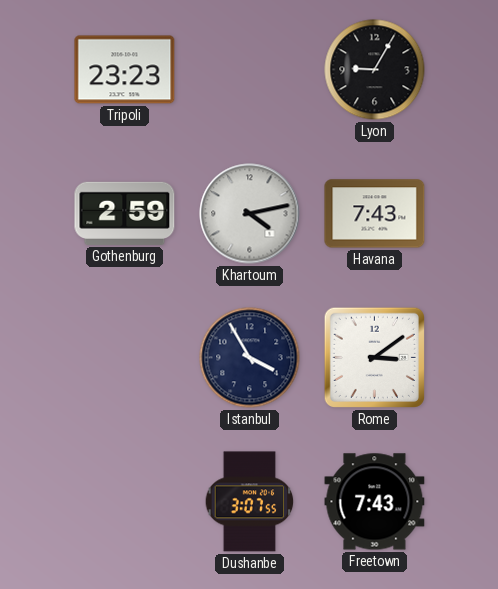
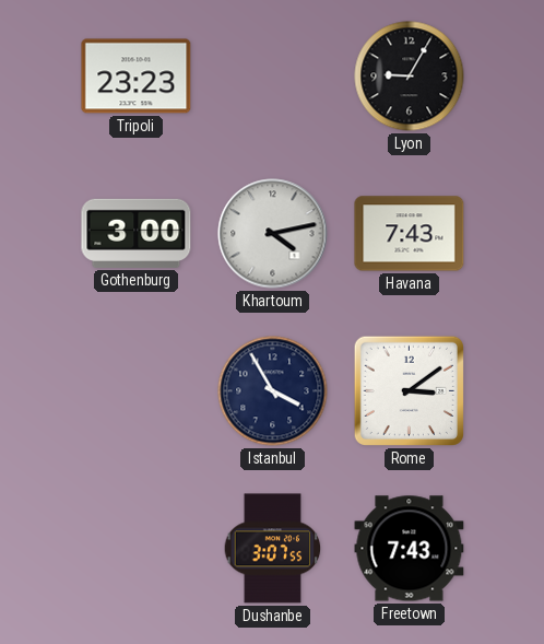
Gothenburg: 2:59 -> 3:00 (137, 233)
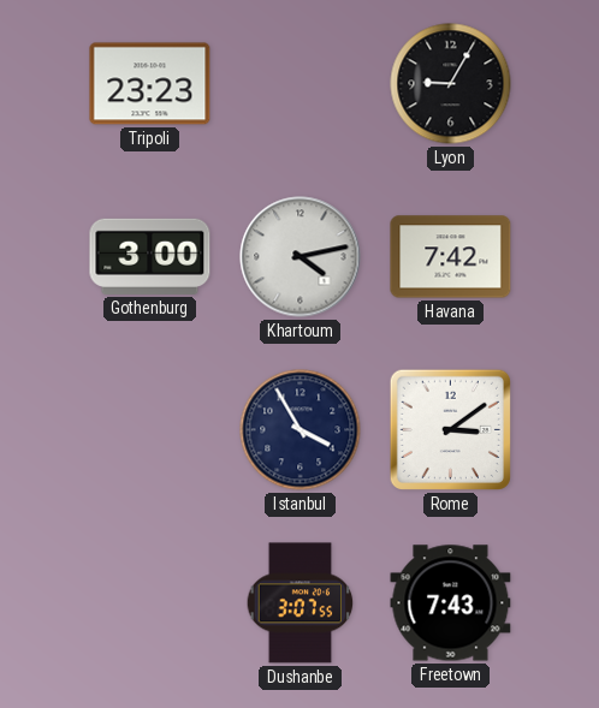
Havana: 7:43 -> 7:42 (451, 257)
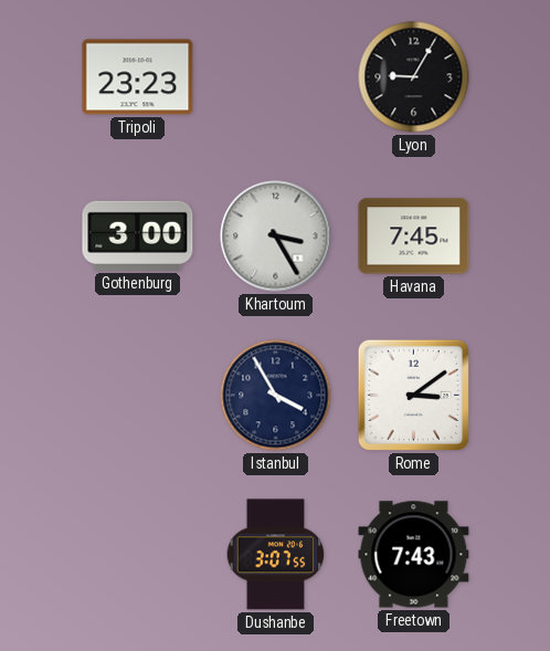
Khartoum: 4:13 -> 3:25 (276, 237)
Havana: 7:42 -> 7:45 (414, 237)
